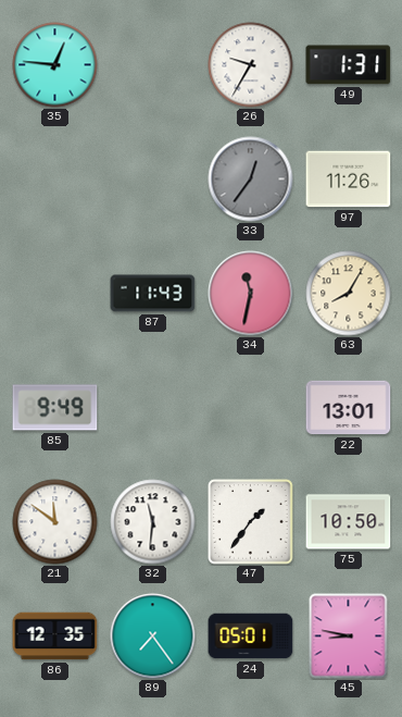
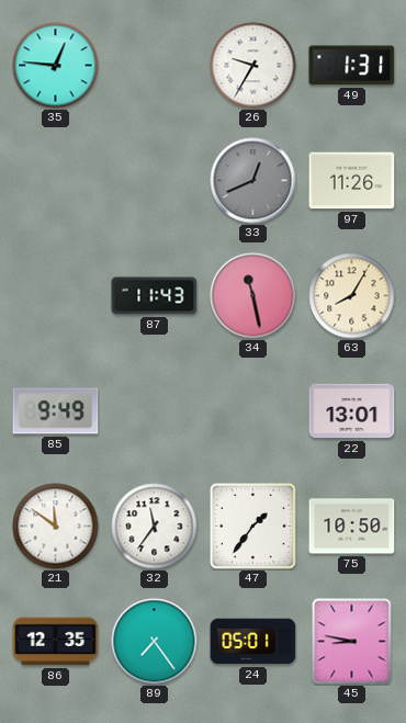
33: 12:36 -> 12:41 (253, 181)
34: 11:32 -> 11:28 (253, 296)
32: 11:31 -> 11:36 (155, 527)
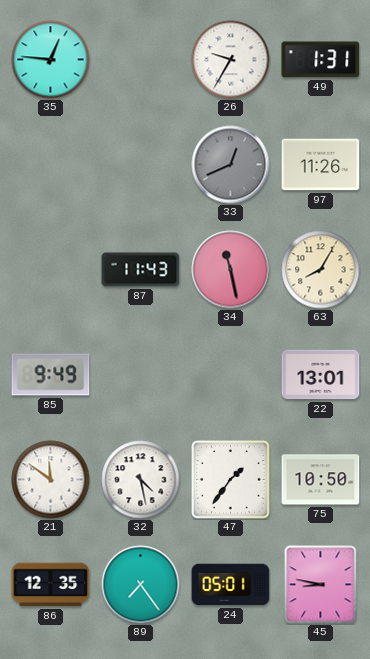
32: 11:36 -> 4:28 (141, 480)
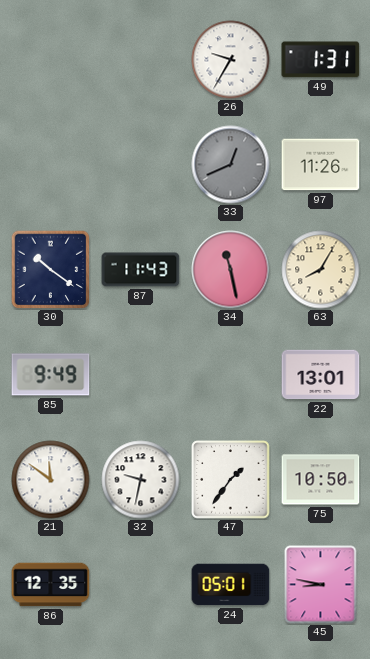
35: 12:46 -> none (51, 60)
30: none -> 10:21 (50, 269)
32: 4:28 -> 9:32 (141, 480)
89: 7:24 -> none (141, 585)
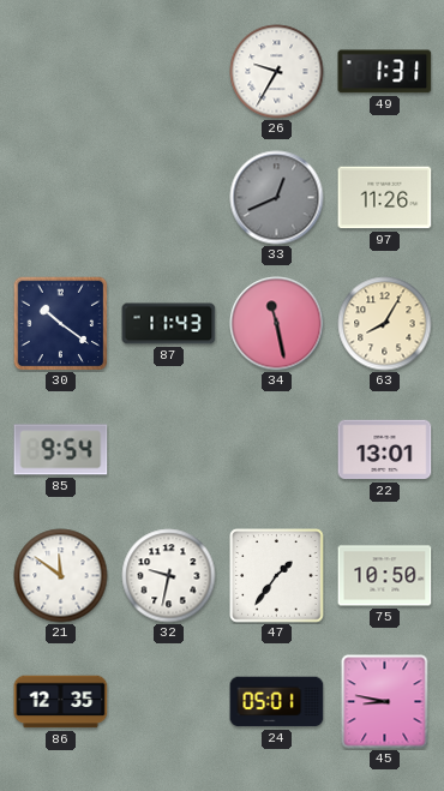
85: 9:49 -> 9:54 (61, 450)
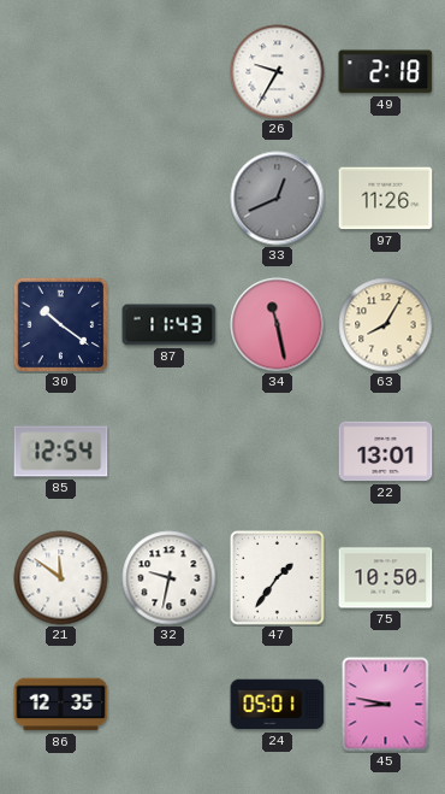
49: 1:31 -> 2:18 (386, 72)
85: 9:54 -> 12:54 (61, 452)
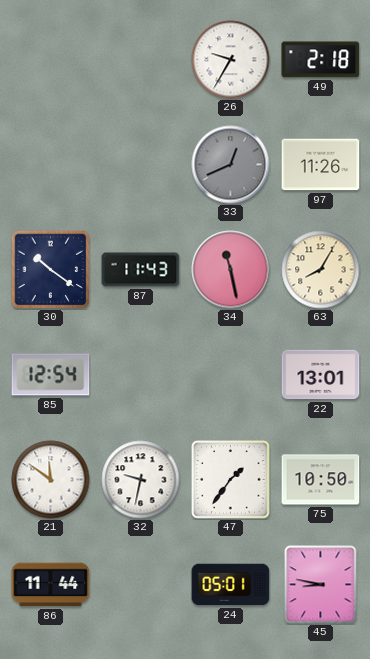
86: 12:35 -> 11:44 (51, 585)
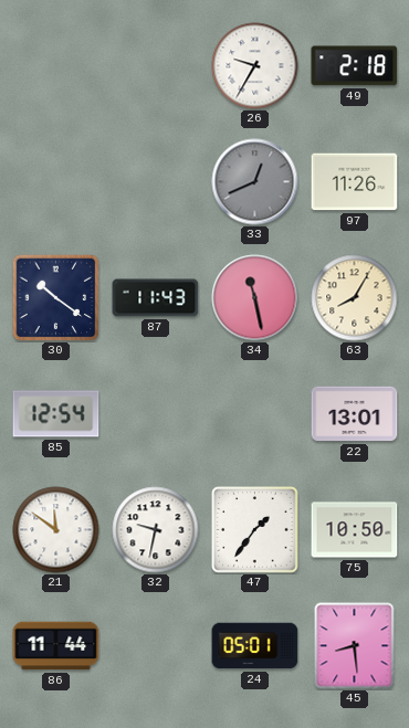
45: 8:47 -> 8:29 (355, 646)
